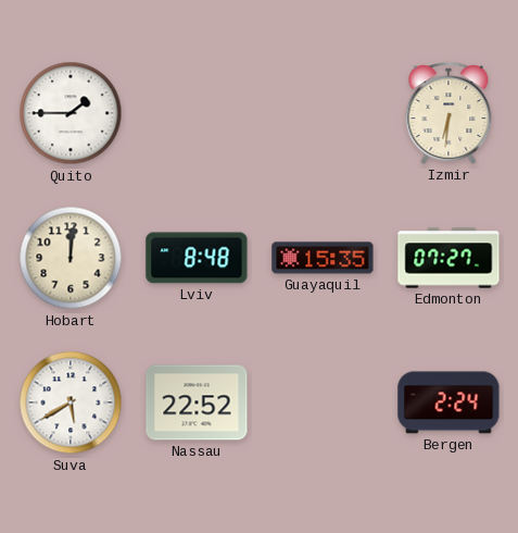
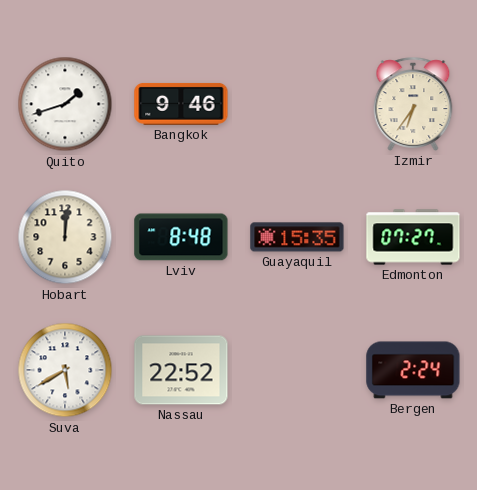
Quito: 1:45 -> 1:42 (65, 104)
Bangkok: none -> 9:46 (181, 104)
Izmir: 6:31 -> 6:36 (413, 104)
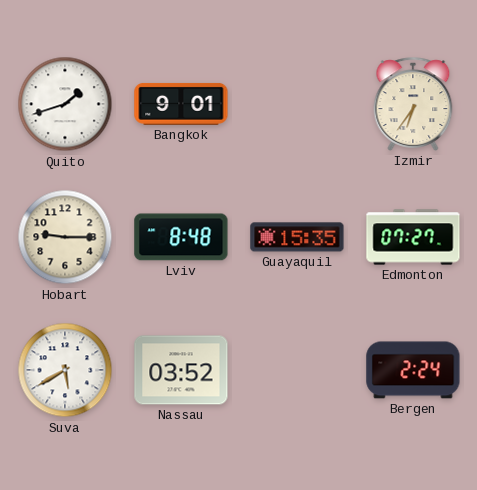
Bangkok: 9:46 -> 9:01 (181, 104)
Hobart: 12:01 -> 9:15 (65, 237)
Nassau: 22:52 -> 03:52 (181, 370)
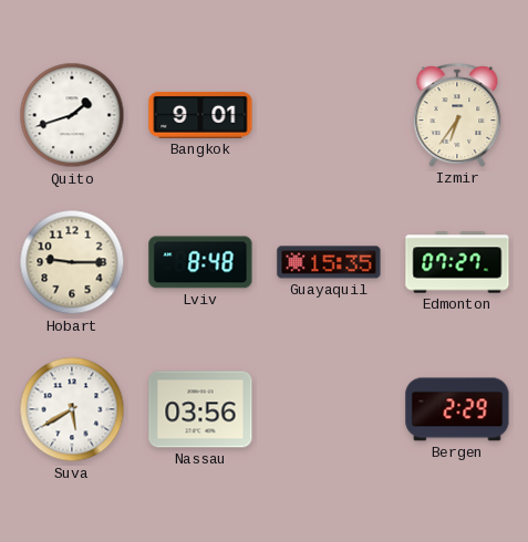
Nassau: 03:52 -> 03:56 (200, 409)
Bergen: 2:24 -> 2:29 (457, 409)
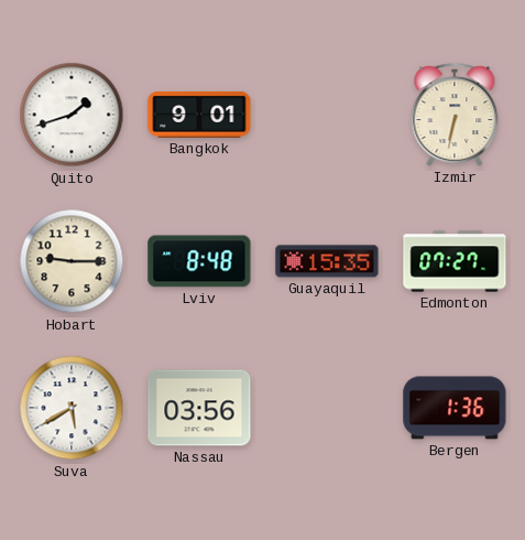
Izmir: 6:36 -> 6:32 (455, 115)
Bergen: 2:29 -> 1:36 (455, 408)
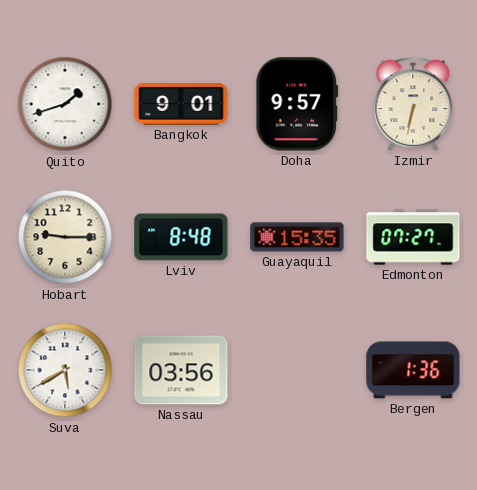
Doha: none -> 9:57 (297, 104)
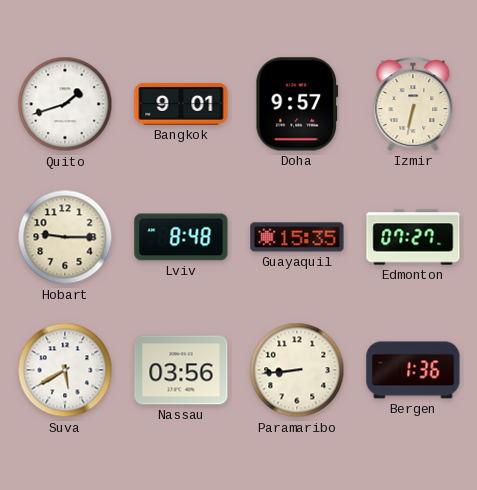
Paramaribo: none -> 8:44 (297, 370)
